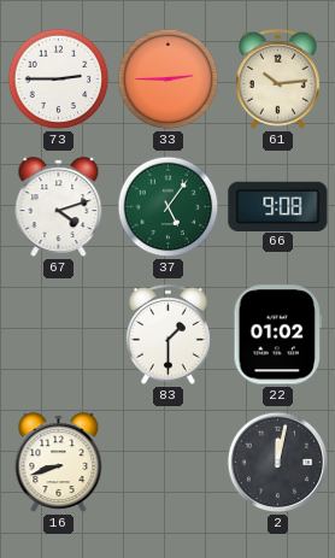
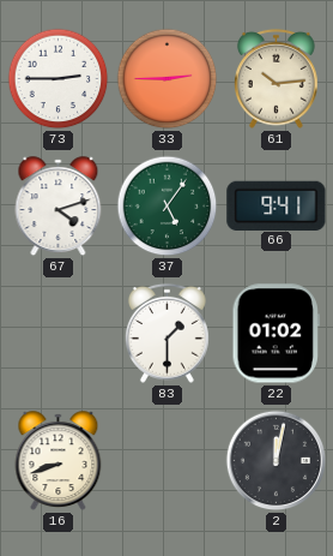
66: 9:08 -> 9:41 (277, 205)
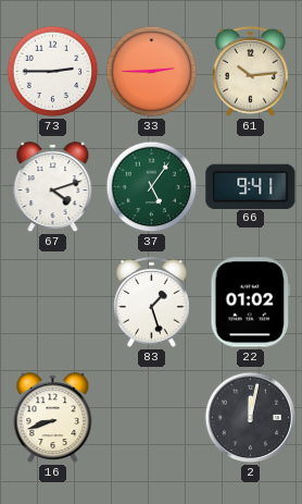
83: 1:30 -> 1:27 (151, 302)
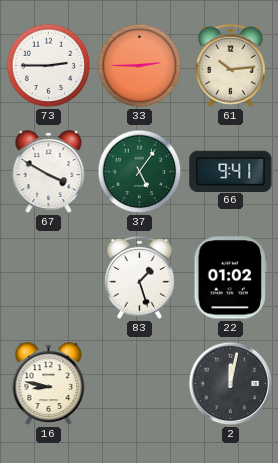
67: 4:12 -> 3:50 (49, 172)
16: 8:42 -> 8:47 (49, 384)
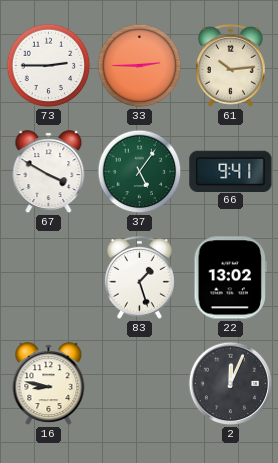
22: 01:02 -> 13:02 (230, 278)
2: 12:02 -> 12:04 (231, 384)
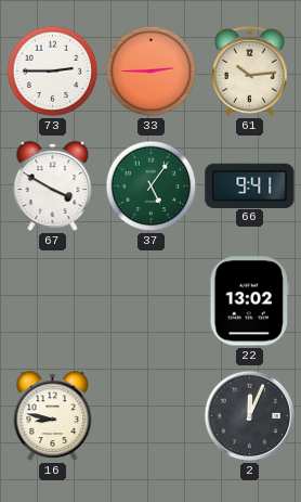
83: 1:27 -> none (139, 277)
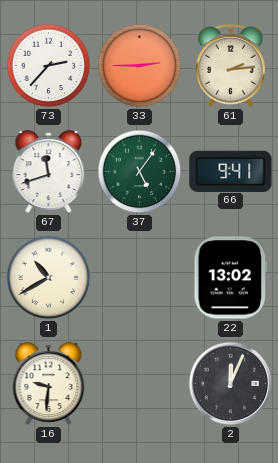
73: 2:45 -> 2:37 (49, 66)
61: 10:14 -> 2:14 (230, 65)
67: 3:50 -> 11:42 (49, 172)
1: none -> 10:40 (49, 278)
16: 8:47 -> 9:31 (49, 384)
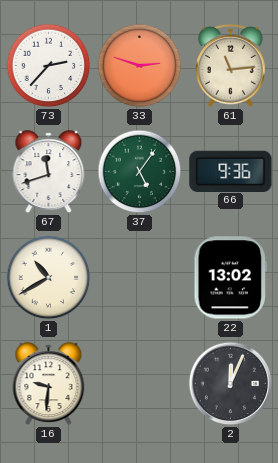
33: 2:45 -> 2:48 (140, 66)
61: 2:14 -> 11:14 (230, 65)
66: 9:41 -> 9:36 (231, 171)
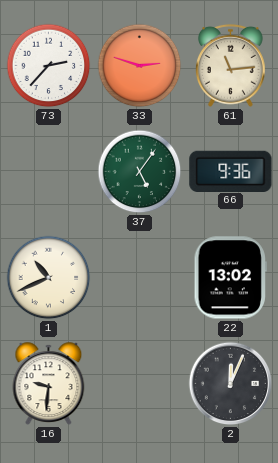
67: 11:42 -> none (49, 172)
1: 10:40 -> 10:41 (49, 278)
